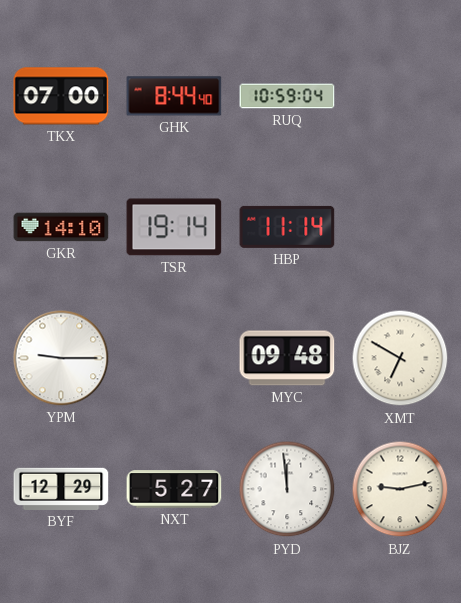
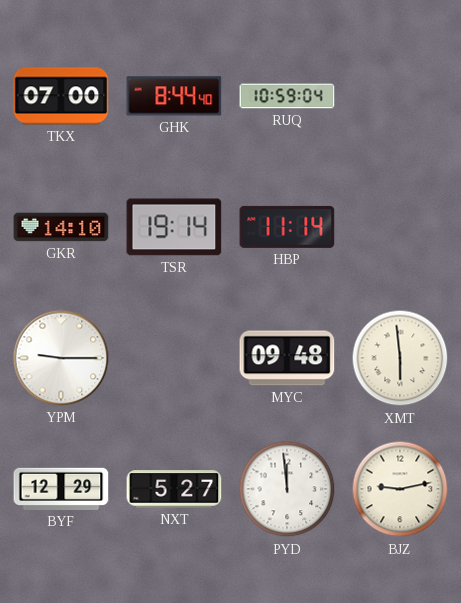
XMT: 6:50 -> 5:59 (400, 358)
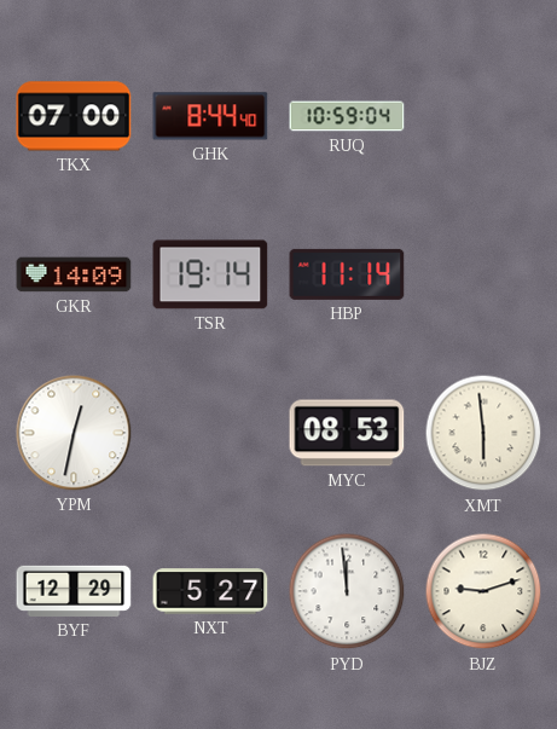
GKR: 14:10 -> 14:09 (74, 274)
YPM: 9:15 -> 12:32 (74, 433)
MYC: 09:48 -> 08:53 (347, 433)
BJZ: 9:13 -> 9:12 (483, 591)
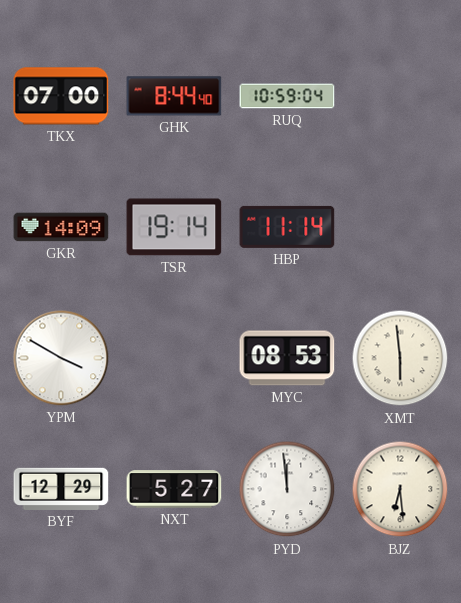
YPM: 12:32 -> 3:50 (61, 358)
BJZ: 9:12 -> 6:29 (400, 489)
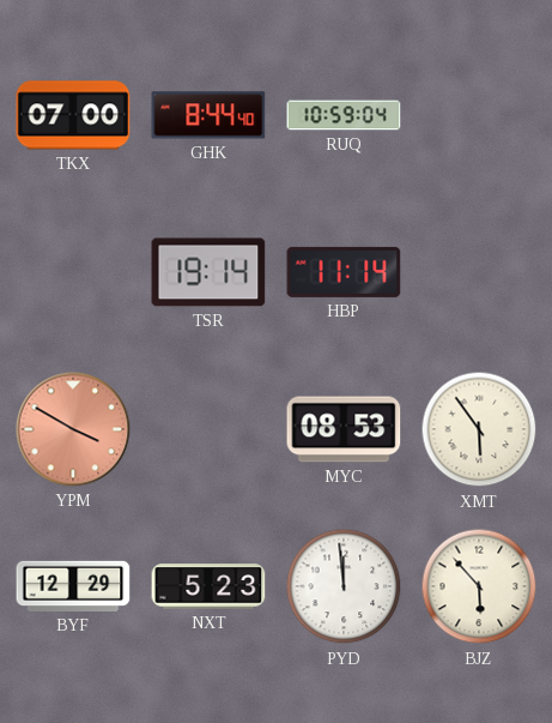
GKR: 14:09 -> none (61, 227)
YPM dial: white -> salmon (73, 429)
XMT: 5:59 -> 5:54 (479, 429)
NXT: 5:27 -> 5:23 (208, 586)
BJZ: 6:29 -> 5:53 (479, 586)
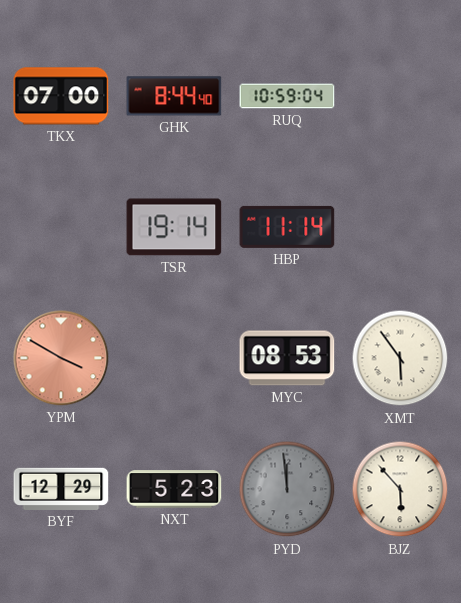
PYD dial: white -> grey (287, 489)
